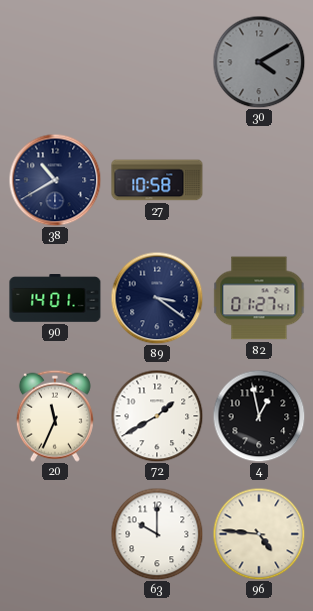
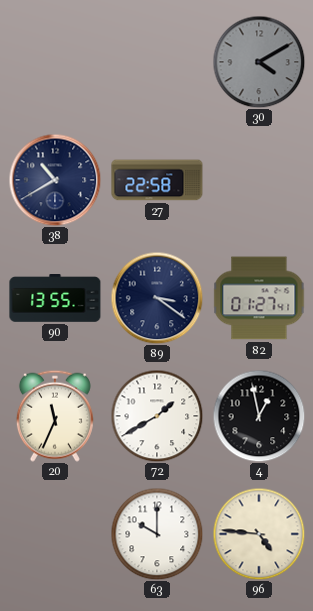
27: 10:58 -> 22:58 (157, 180)
90: 14:01 -> 13:55 (55, 299)
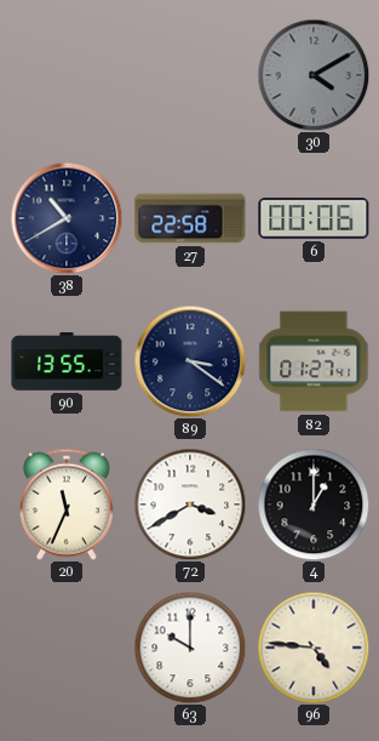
6: none -> 00:06 (314, 220)
72: 1:40 -> 3:40 (190, 505)
4: 12:58 -> 1:00 (314, 505)
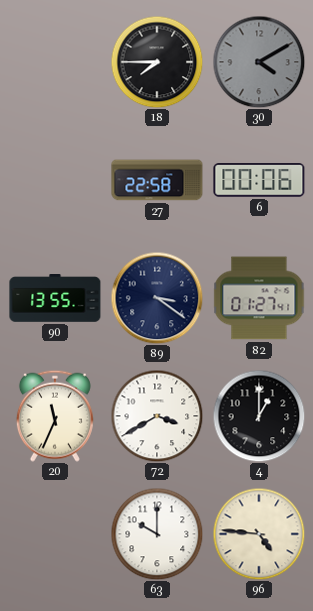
18: none -> 7:45 (157, 62)
38: 10:40 -> none (67, 218)
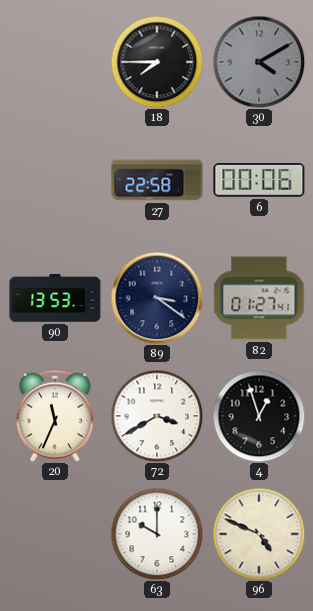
90: 13:55 -> 13:53 (55, 299)
4: 1:00 -> 12:57 (259, 416)
96: 4:46 -> 4:49 (259, 534)
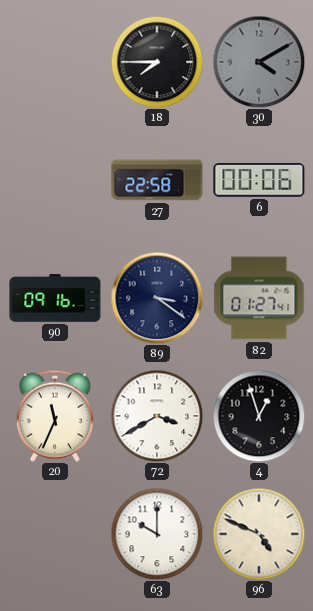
90: 13:53 -> 09:16 (55, 299)
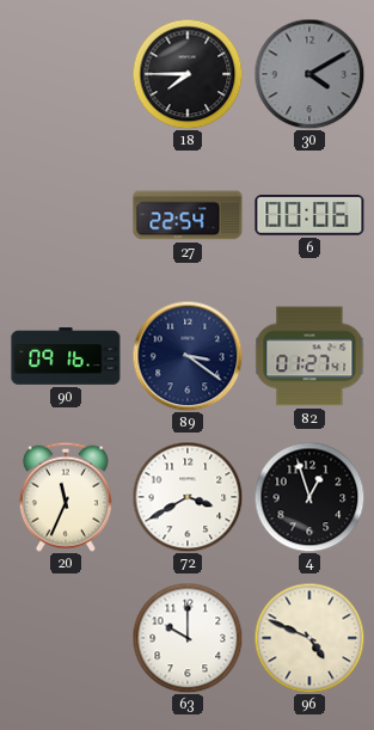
27: 22:58 -> 22:54 (188, 215)
